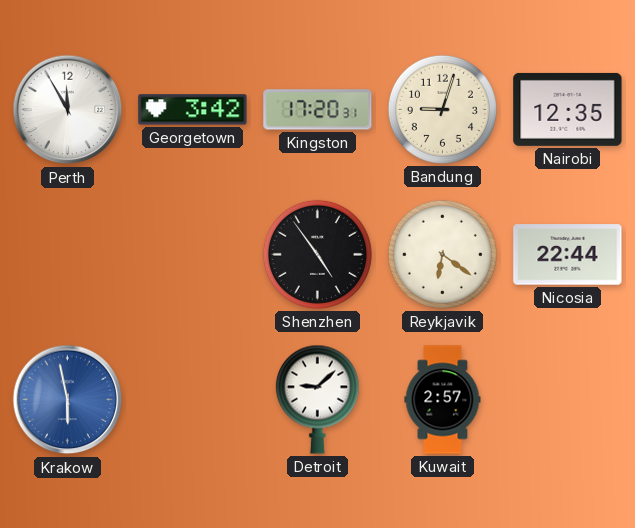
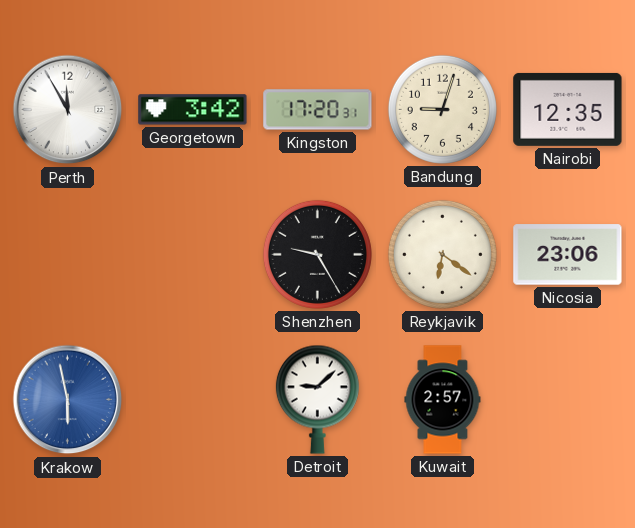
Shenzhen: 4:54 -> 9:25 (317, 254)
Nicosia: 22:44 -> 23:06 (568, 255)
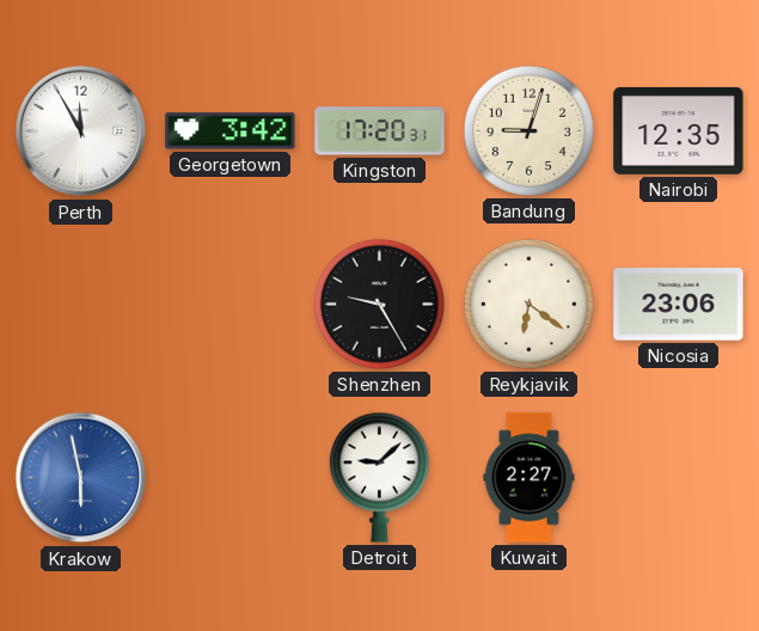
Kuwait: 2:57 -> 2:27 (530, 478)
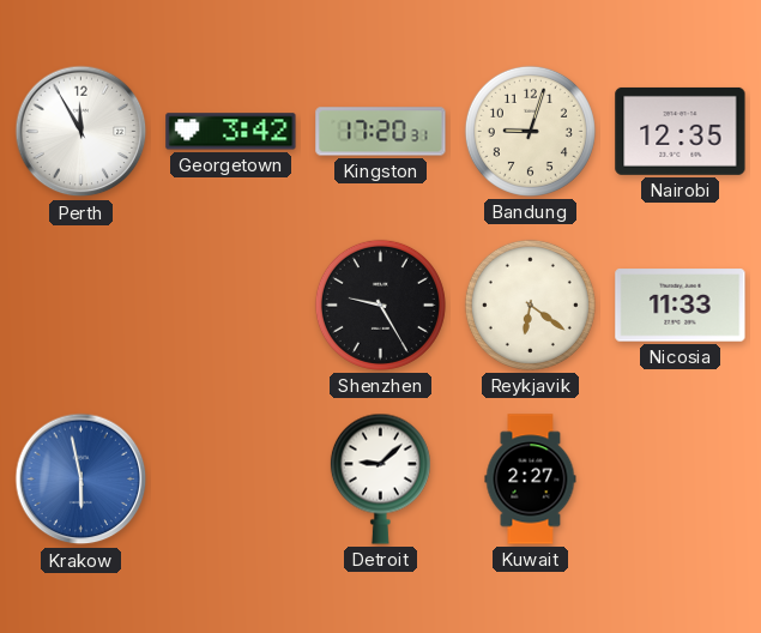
Nicosia: 23:06 -> 11:33 (681, 306)
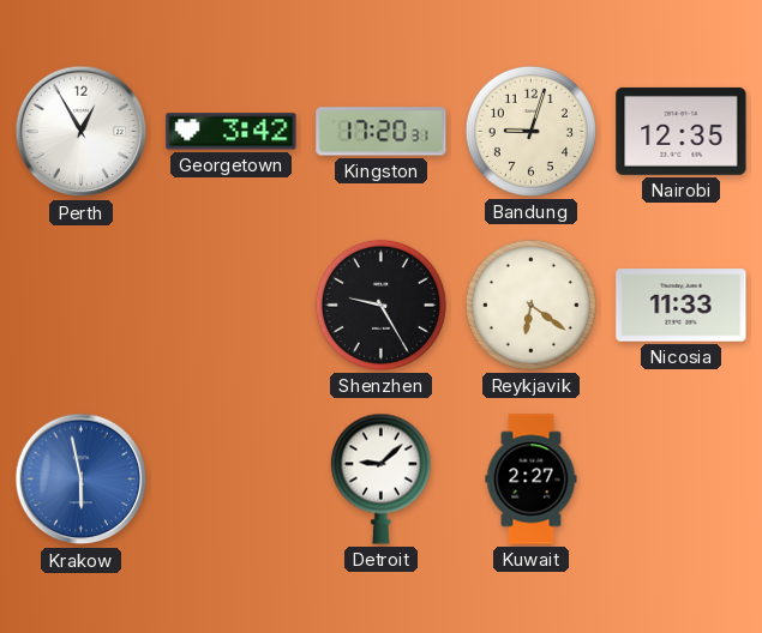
Perth: 11:55 -> 12:55 (82, 132)
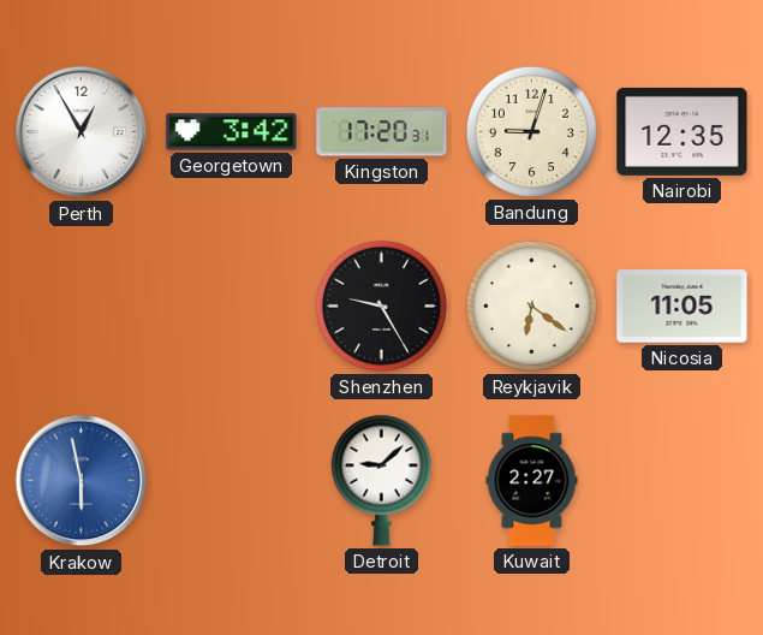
Nicosia: 11:33 -> 11:05 (682, 307)
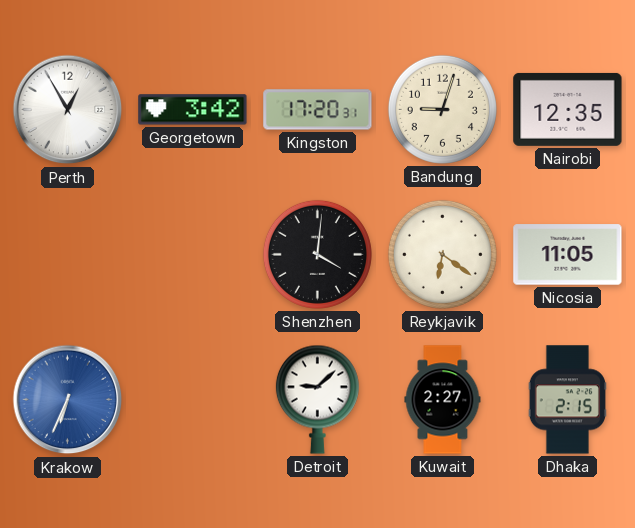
Shenzhen: 9:25 -> 4:01 (317, 254)
Krakow: 5:58 -> 6:34 (68, 400)
Dhaka: none -> 2:15 (567, 400)
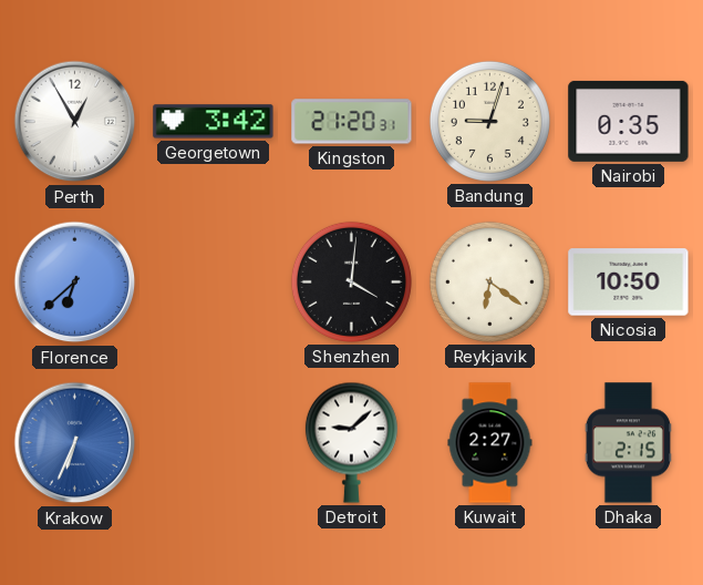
Kingston: 17:20 -> 21:20 (352, 122)
Nairobi: 12:35 -> 0:35 (629, 121)
Florence: none -> 6:38 (75, 283)
Nicosia: 11:05 -> 10:50 (629, 283)
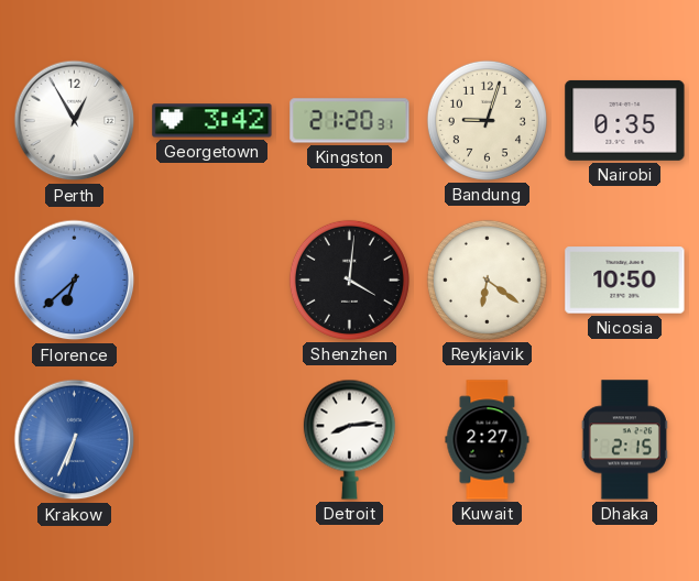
Detroit: 9:08 -> 8:14 (349, 439)
